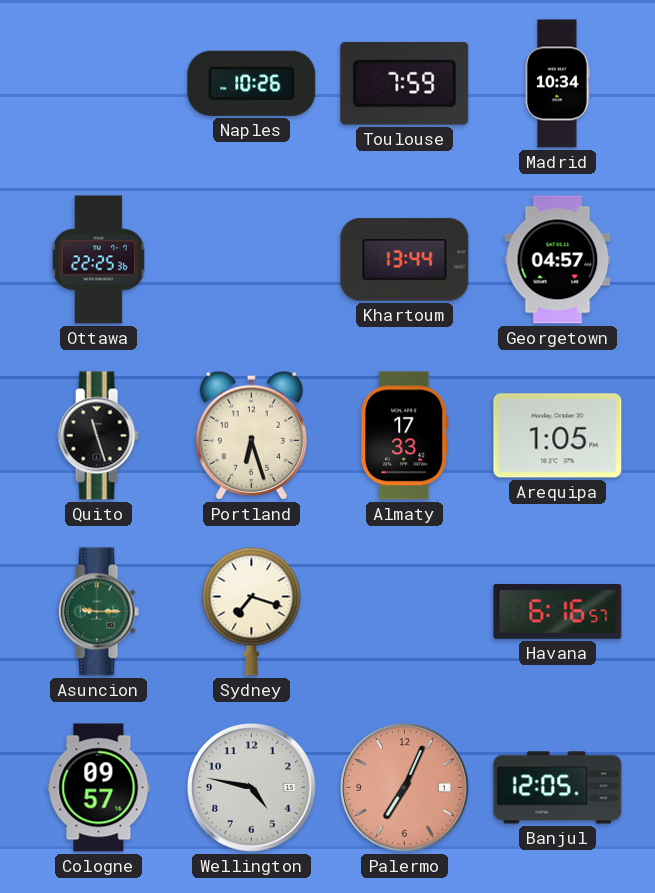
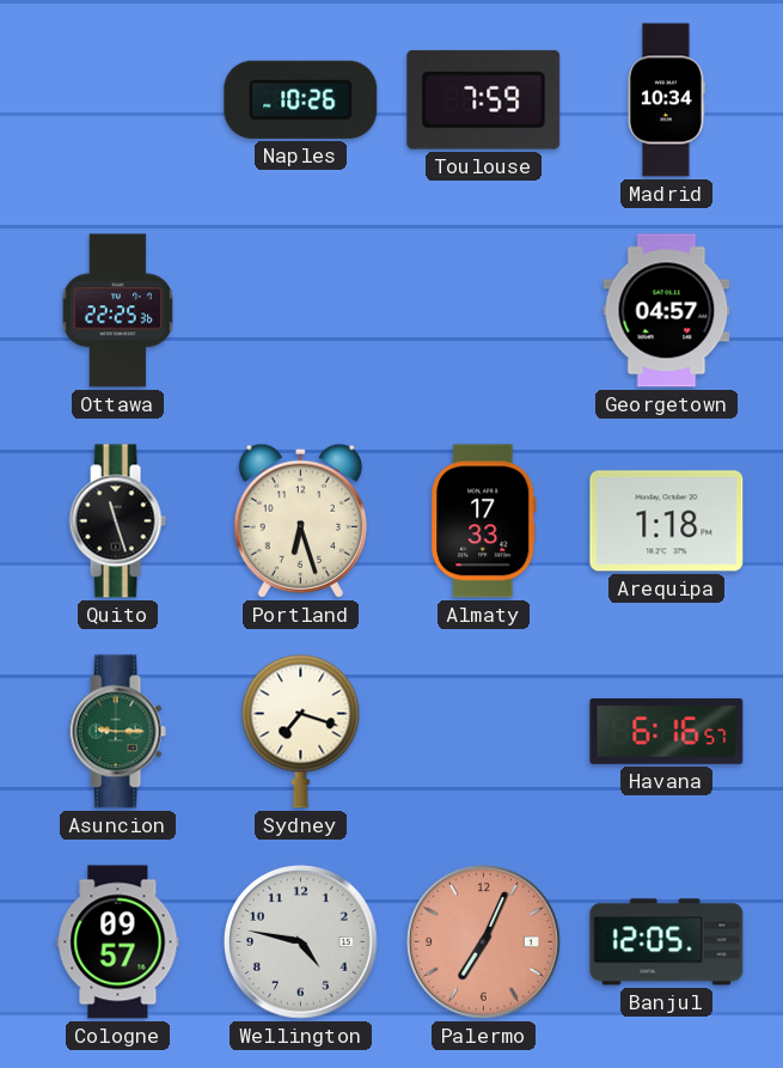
Khartoum: 13:44 -> none (405, 260)
Arequipa: 1:05 -> 1:18 (667, 521)
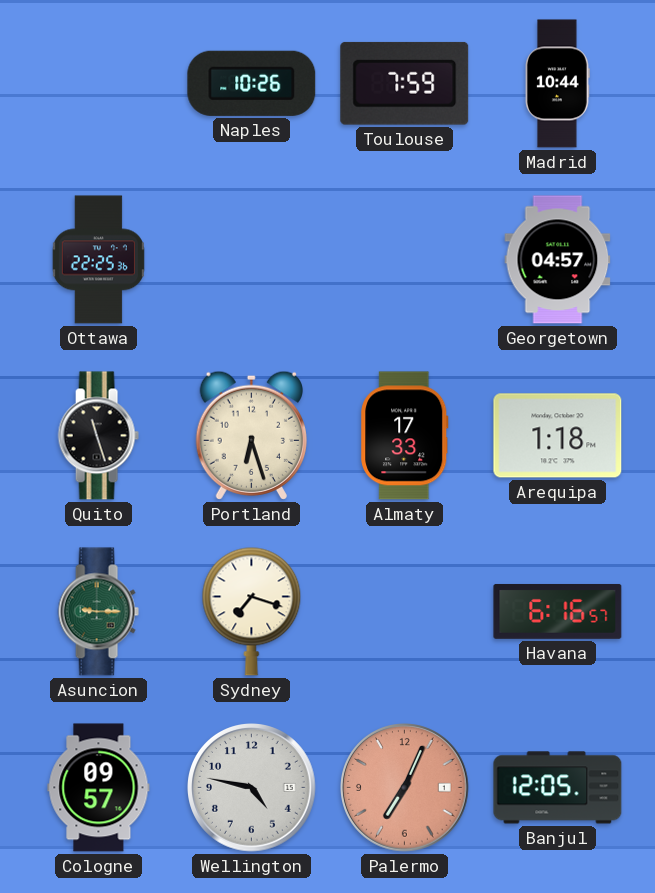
Madrid: 10:34 -> 10:44 (557, 84)
